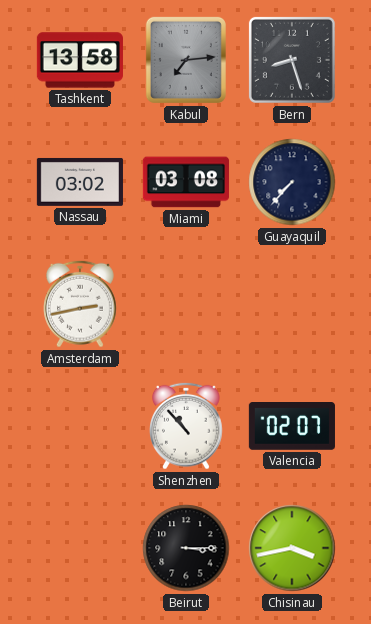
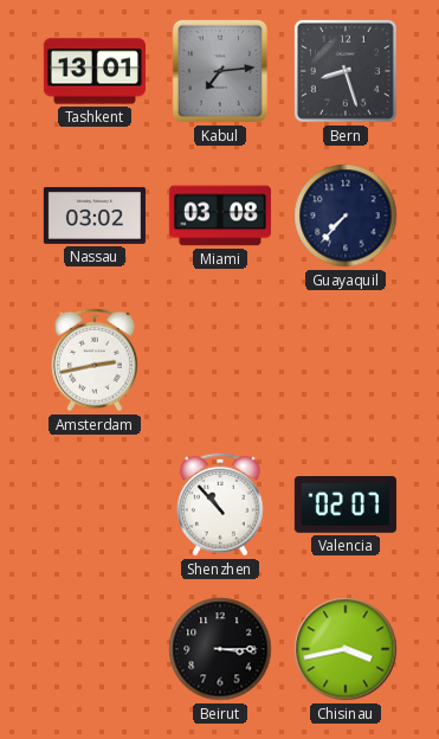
Tashkent: 13:58 -> 13:01 (93, 71)
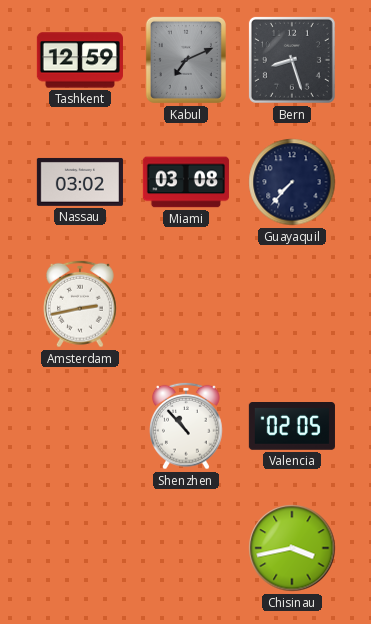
Tashkent: 13:01 -> 12:59 (79, 60)
Kabul: 7:14 -> 7:11 (186, 60)
Valencia: 02:07 -> 02:05 (292, 427)
Beirut: 3:15 -> none (220, 649)
